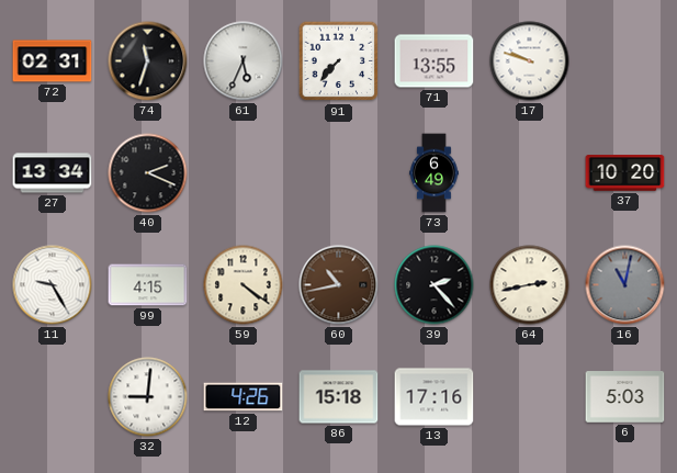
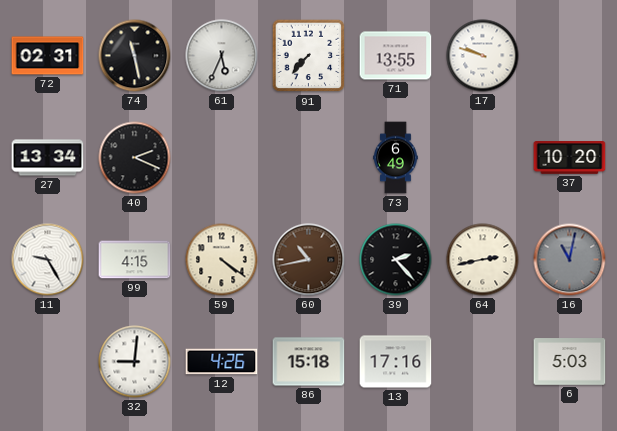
74: 11:33 -> 11:28 (135, 56)
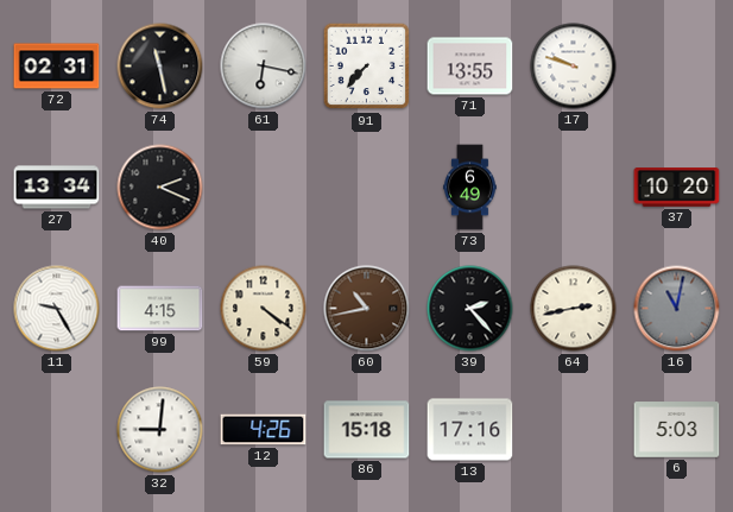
61: 5:34 -> 6:17 (264, 67)
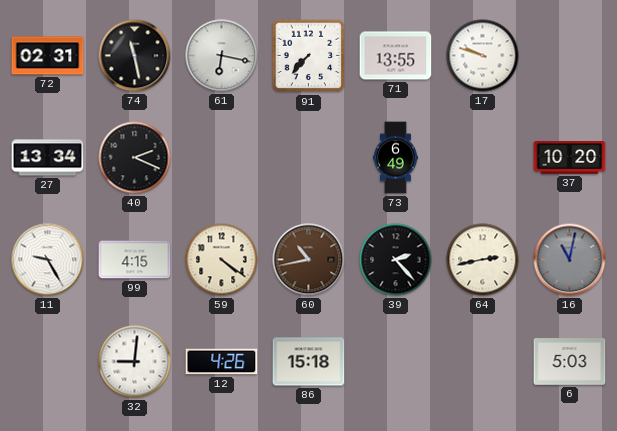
13: 17:16 -> none (470, 430)
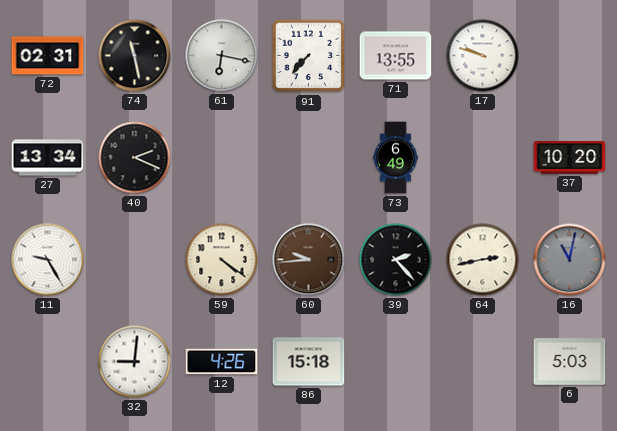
99: 4:15 -> none (135, 260)
60: 10:43 -> 9:44 (309, 260)
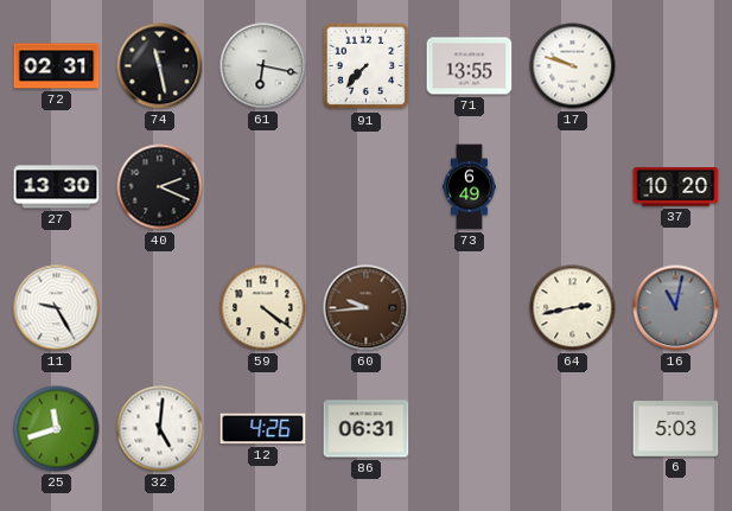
27: 13:34 -> 13:30 (57, 187)
39: 2:23 -> none (396, 260)
25: none -> 11:42 (57, 429)
32: 9:01 -> 5:01 (160, 429)
86: 15:18 -> 06:31 (367, 429)
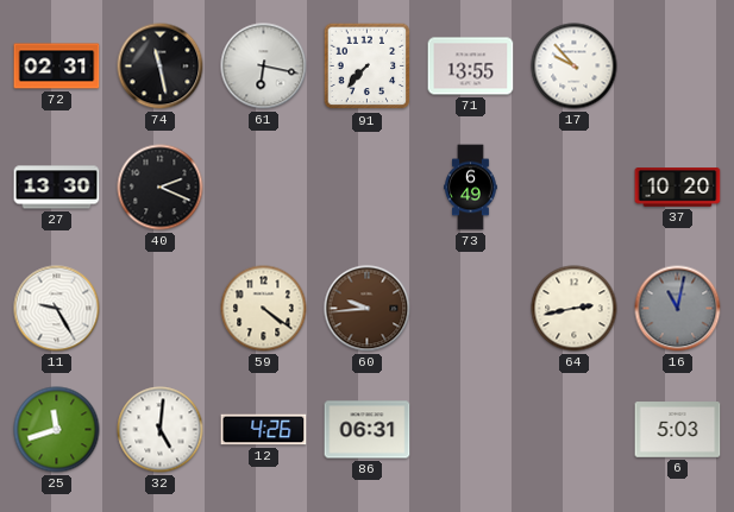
17: 9:48 -> 9:53 (575, 67)
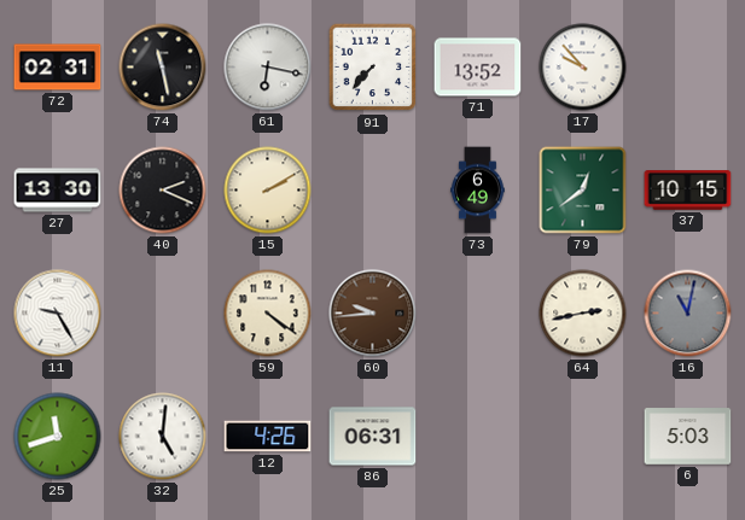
71: 13:55 -> 13:52 (478, 68)
15: none -> 2:10 (268, 191)
79: none -> 12:39 (583, 191)
37: 10:20 -> 10:15 (688, 191)
